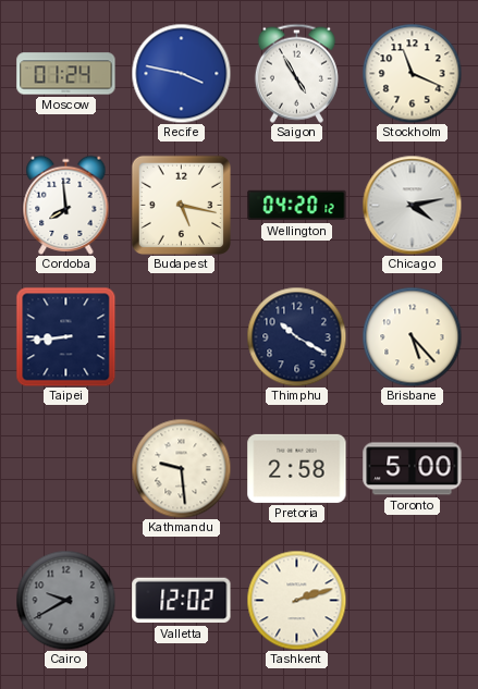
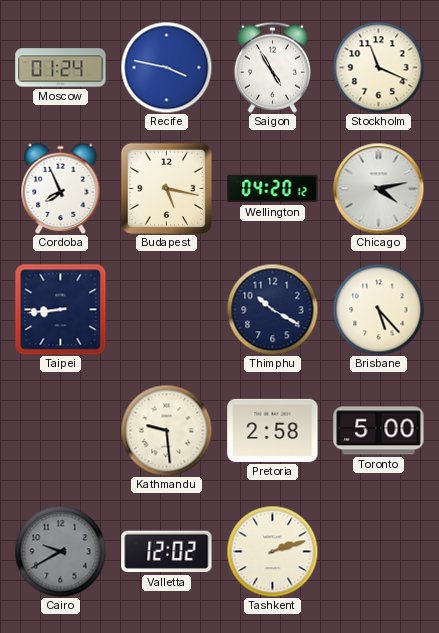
Cordoba: 7:59 -> 7:56 (61, 188)
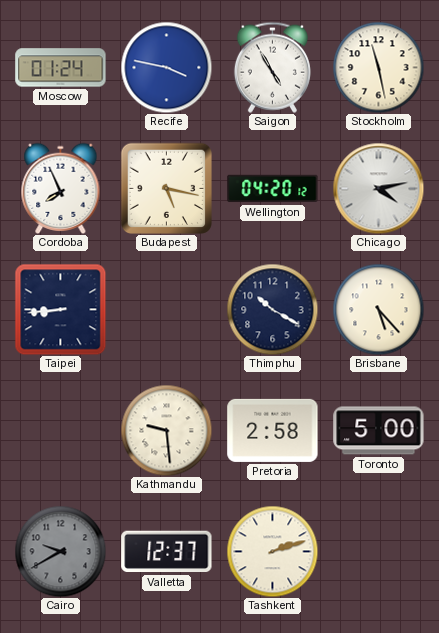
Stockholm: 11:19 -> 11:28 (378, 67)
Valletta: 12:02 -> 12:37 (167, 552)
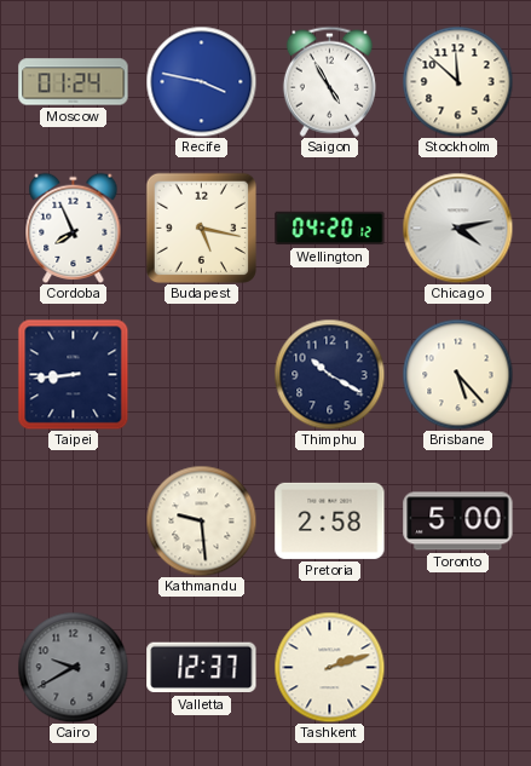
Stockholm: 11:28 -> 11:52 (457, 81)
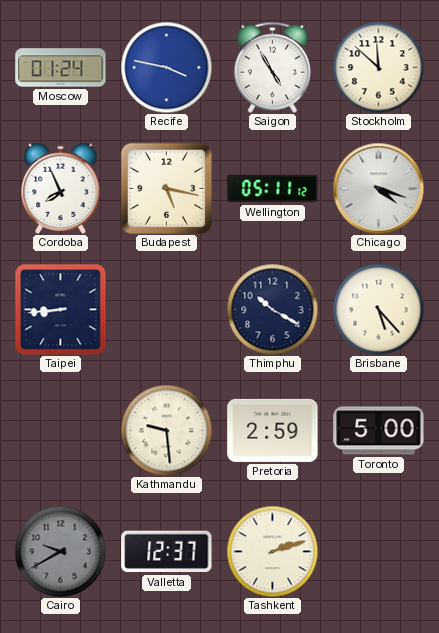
Wellington: 04:20 -> 05:11 (273, 189)
Chicago: 4:13 -> 4:18 (378, 188)
Pretoria: 2:58 -> 2:59 (273, 430)
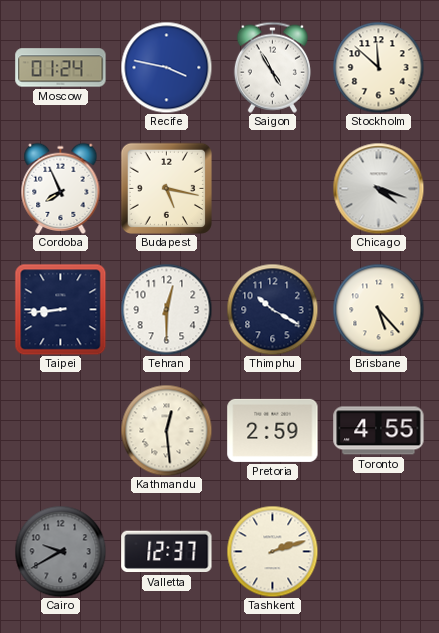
Wellington: 05:11 -> none (273, 189)
Tehran: none -> 12:30 (166, 309)
Kathmandu: 9:29 -> 12:29 (166, 430)
Toronto: 5:00 -> 4:55 (379, 431)
